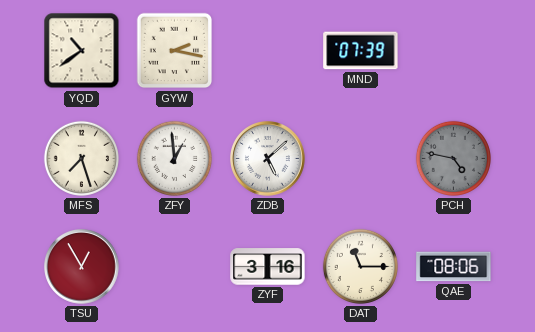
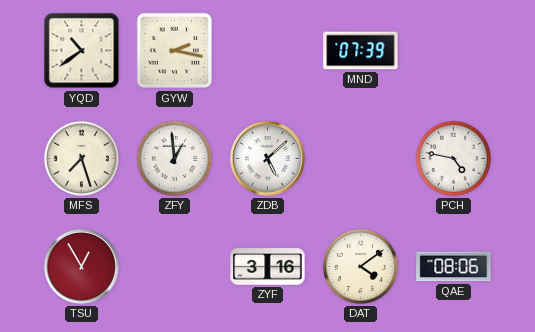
PCH dial: grey -> white (453, 158)
DAT: 11:15 -> 4:09 (360, 266)
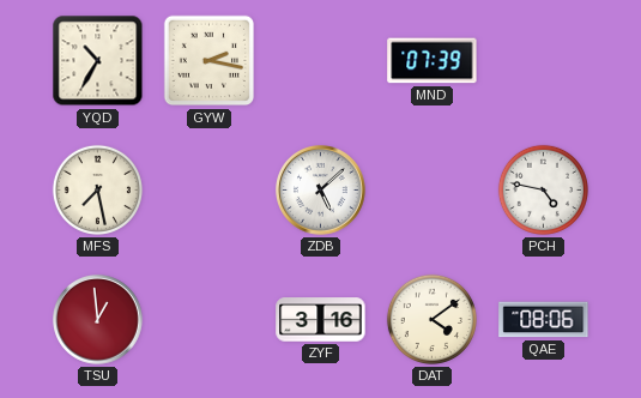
YQD: 10:39 -> 10:35 (98, 61)
MFS: 7:27 -> 7:28 (97, 189)
ZFY: 12:59 -> none (174, 158)
TSU: 12:55 -> 12:59 (98, 320)
